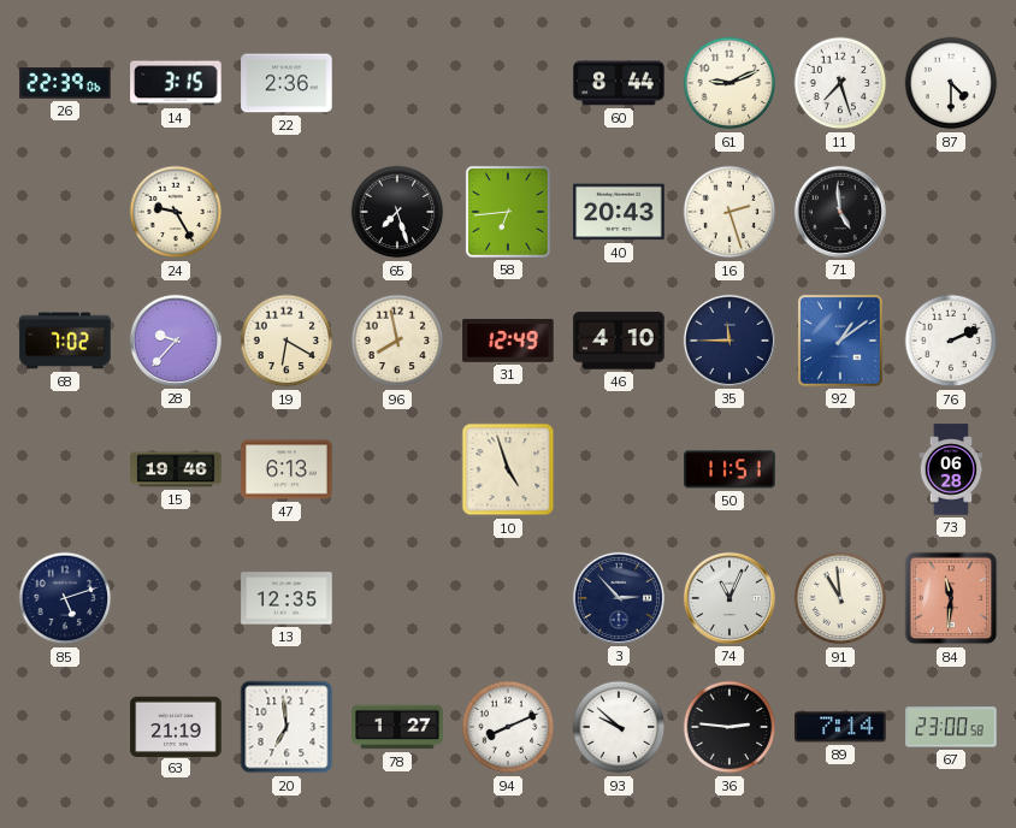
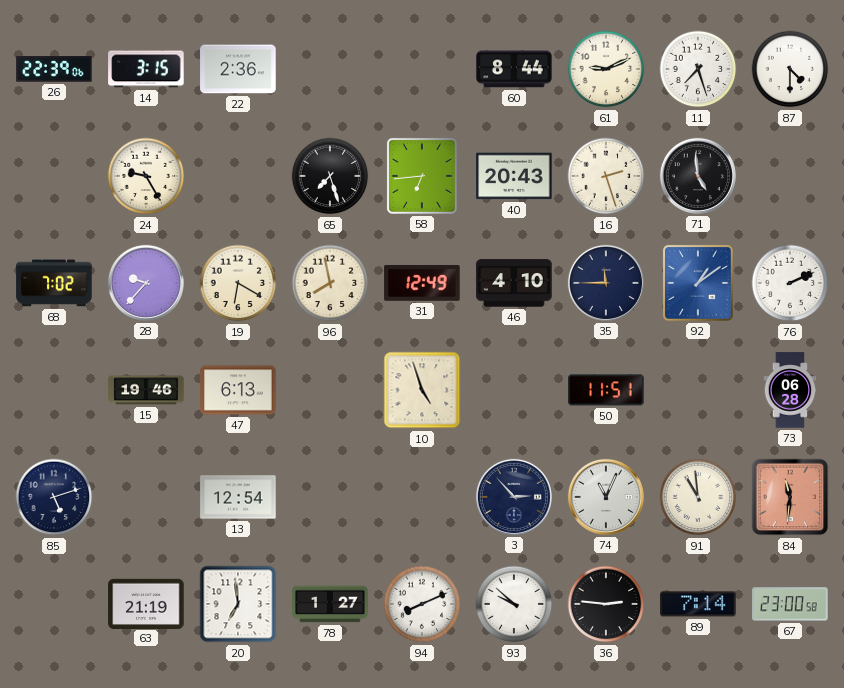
13: 12:35 -> 12:54 (238, 497)
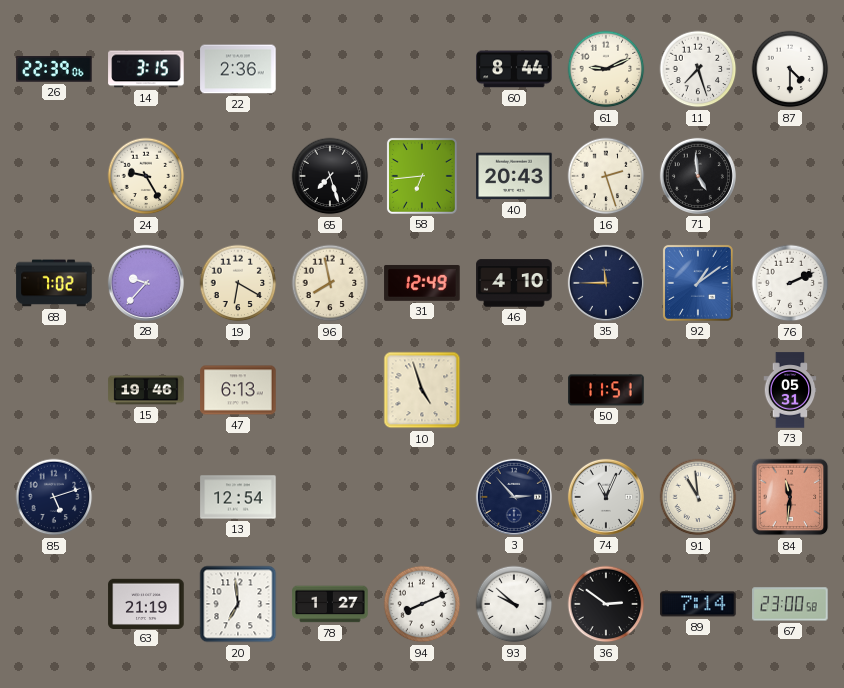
73: 06:28 -> 05:31 (790, 390)
36: 2:46 -> 2:51 (606, 604)
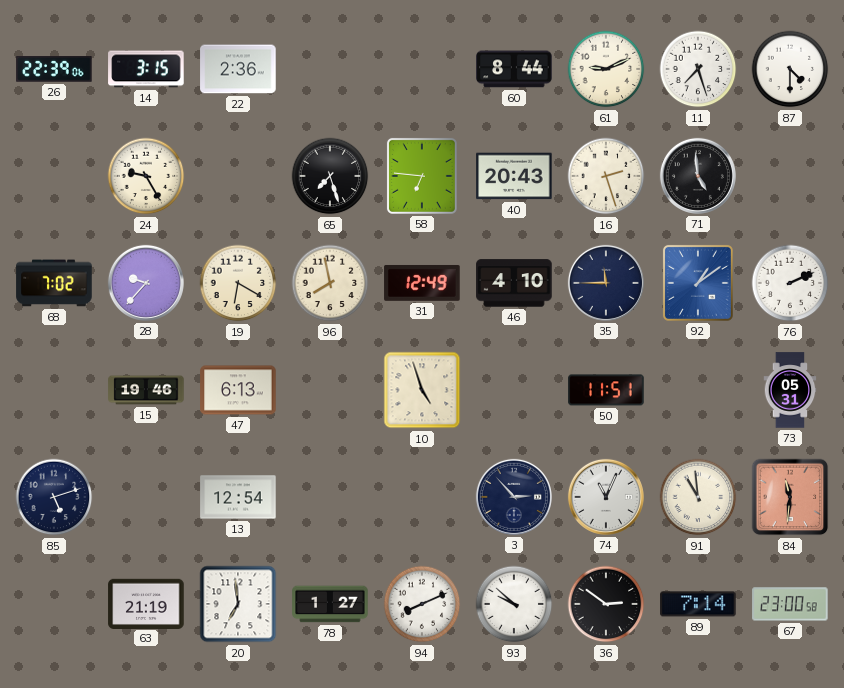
58: 6:44 -> 6:46 (422, 176)
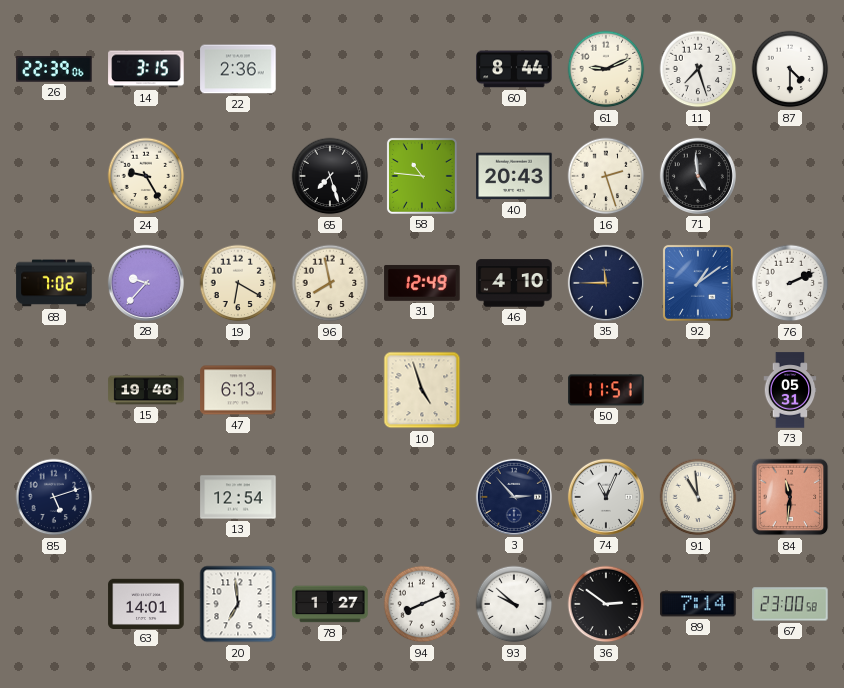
58: 6:46 -> 10:46 (422, 176)
63: 21:19 -> 14:01 (146, 603)
